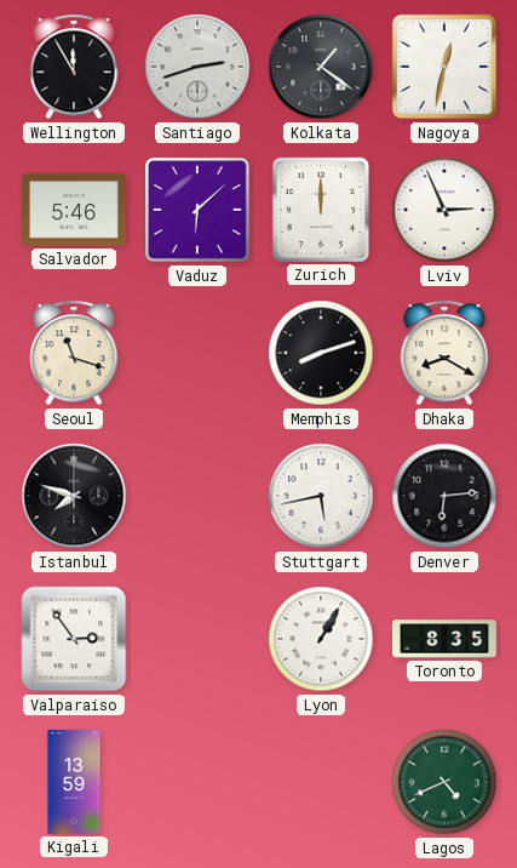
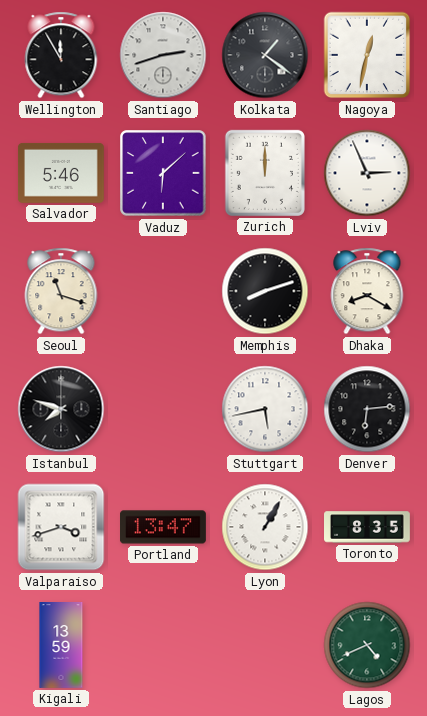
Valparaiso: 2:54 -> 3:42 (61, 527)
Portland: none -> 13:47 (164, 527)
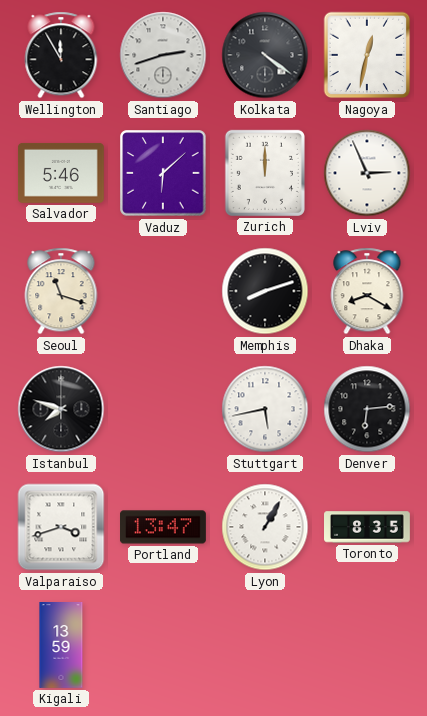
Kolkata: 1:21 -> 4:21 (265, 55)
Lagos: 4:41 -> none (367, 645)
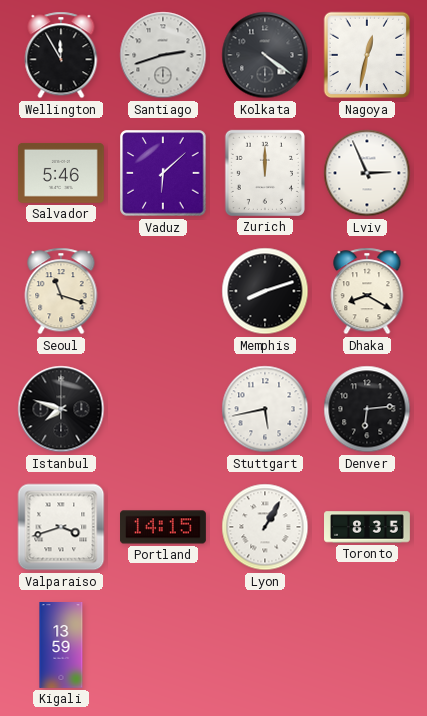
Portland: 13:47 -> 14:15 (164, 527)
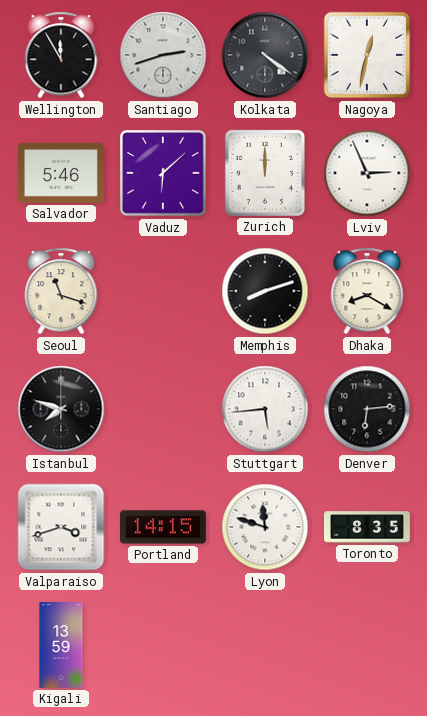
Stuttgart: 5:43 -> 5:44 (265, 409)
Lyon: 1:05 -> 11:48 (265, 527)
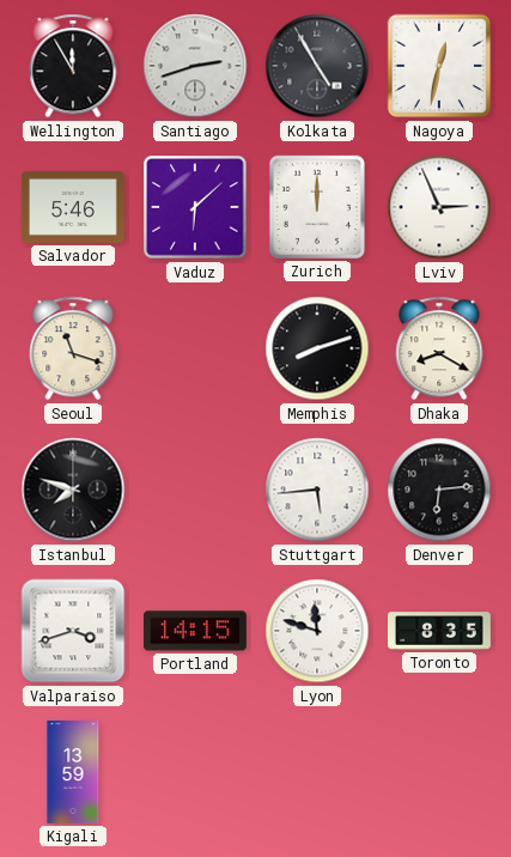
Kolkata: 4:21 -> 4:55 (317, 66)
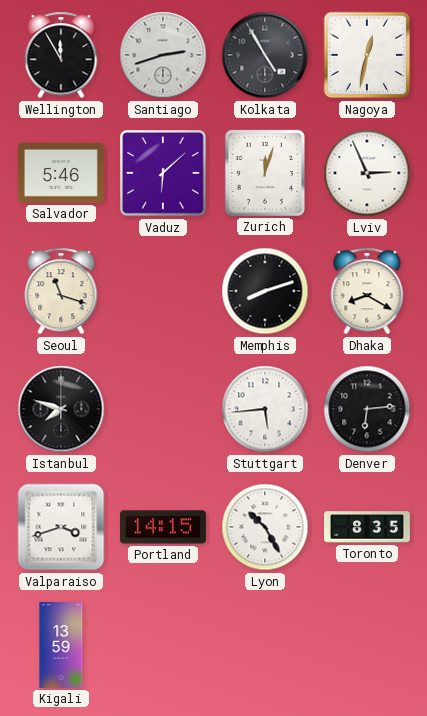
Zurich: 12:00 -> 12:03 (265, 173)
Lyon: 11:48 -> 10:25 (265, 527)
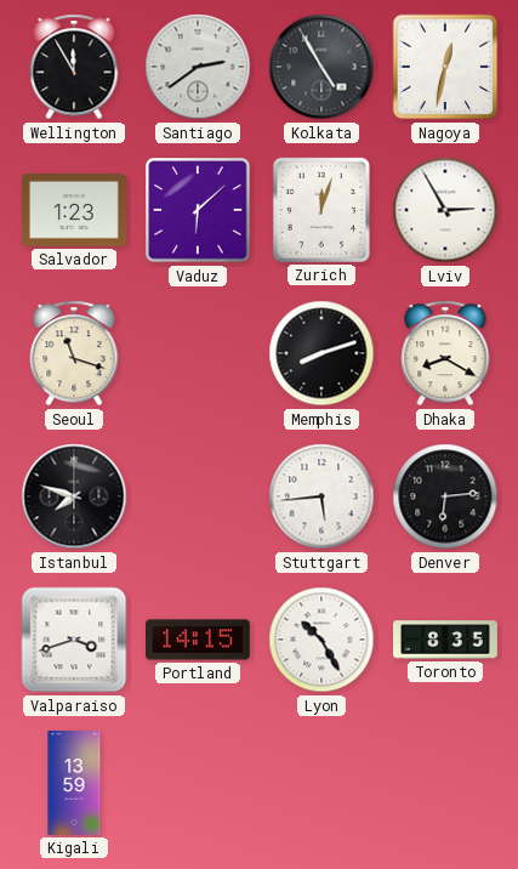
Santiago: 2:42 -> 2:39 (198, 67)
Salvador: 5:46 -> 1:23 (74, 210)
Lviv: 2:56 -> 2:55 (445, 210)
